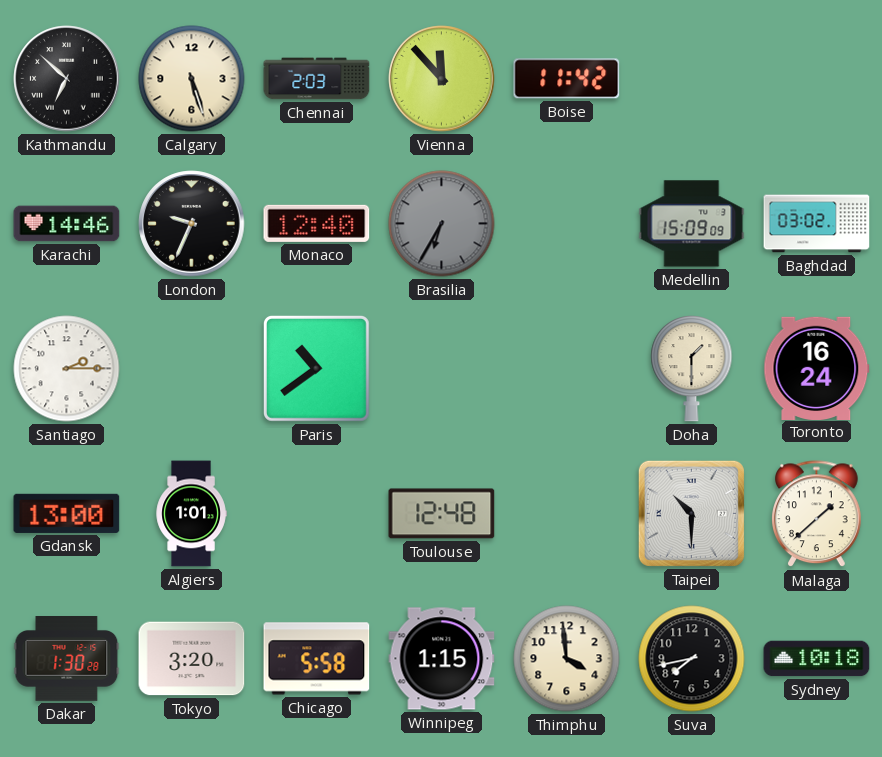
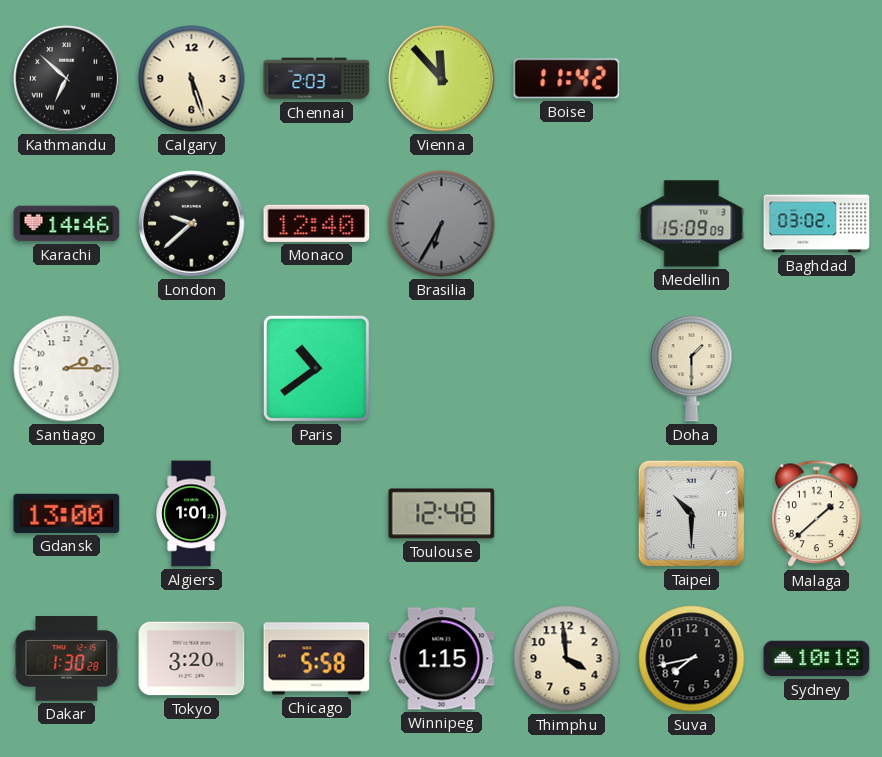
London: 9:34 -> 9:38 (192, 224)
Toronto: 16:24 -> none (817, 368)
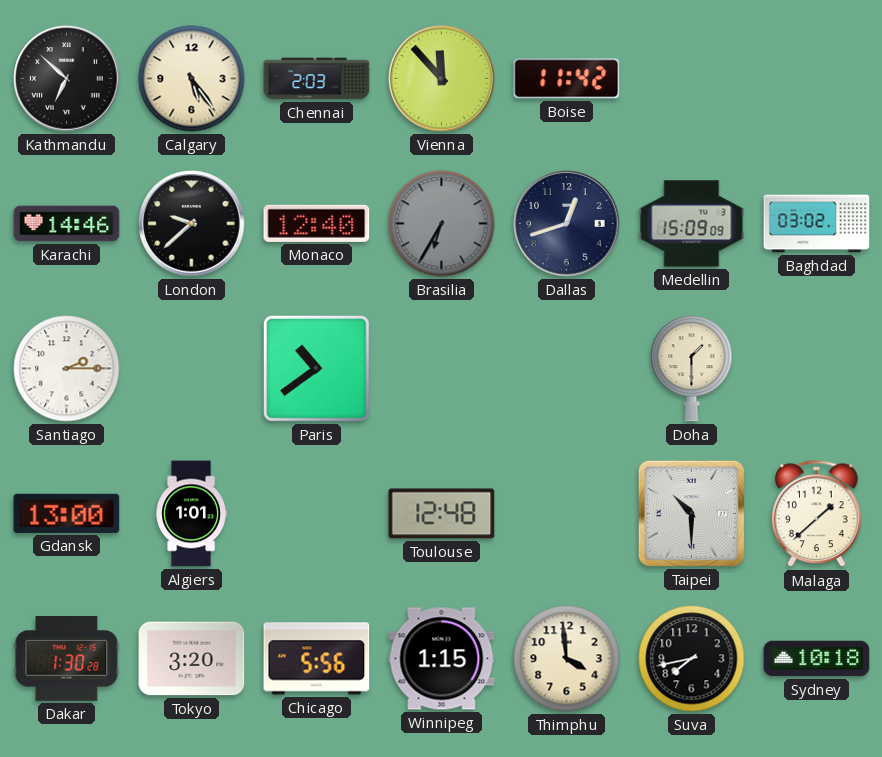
Calgary: 5:27 -> 5:24 (192, 79)
Dallas: none -> 12:42 (567, 224)
Chicago: 5:58 -> 5:56 (317, 659)
